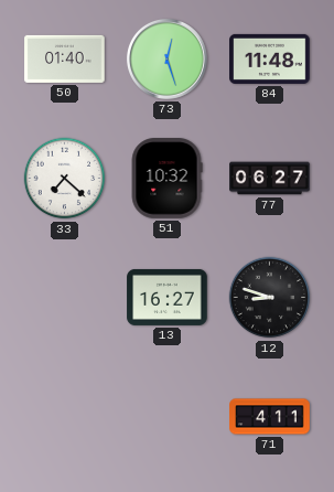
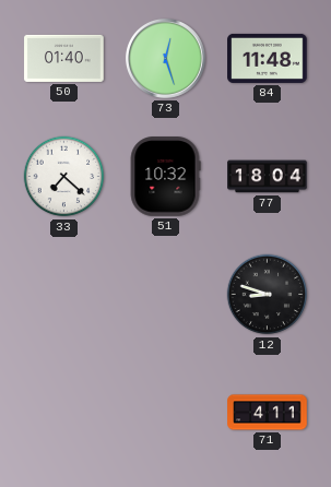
77: 06:27 -> 18:04 (268, 177)
13: 16:27 -> none (168, 297)
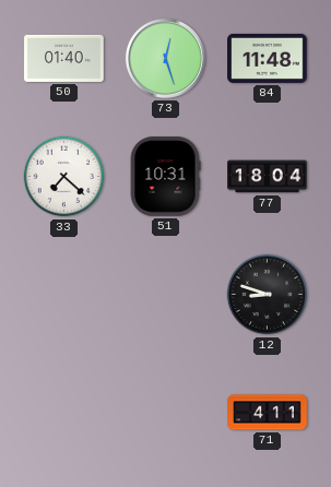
51: 10:32 -> 10:31 (165, 177)
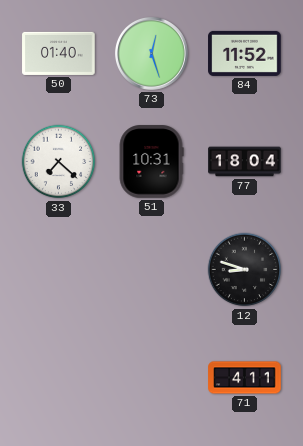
84: 11:48 -> 11:52 (245, 53)
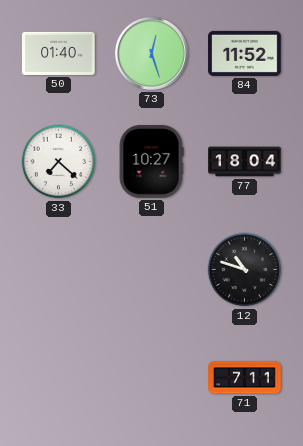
51: 10:31 -> 10:27 (151, 162)
12: 8:48 -> 10:48 (245, 270)
71: 4:11 -> 7:11 (245, 378)
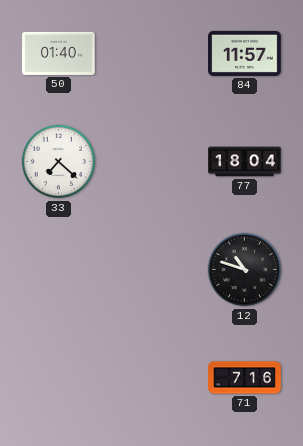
73: 12:27 -> none (151, 53)
84: 11:52 -> 11:57 (245, 53)
51: 10:27 -> none (151, 162)
71: 7:11 -> 7:16 (245, 378)
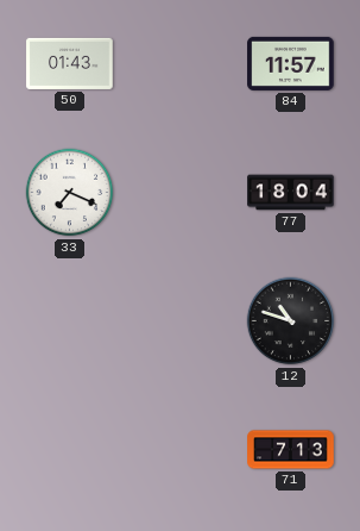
50: 01:40 -> 01:43 (70, 63)
33: 7:22 -> 7:19 (70, 193)
71: 7:16 -> 7:13 (291, 450)
